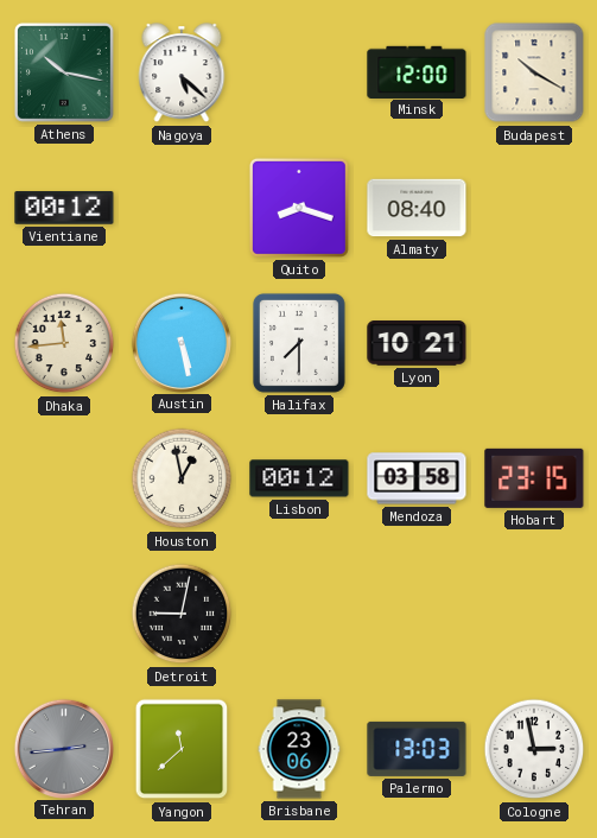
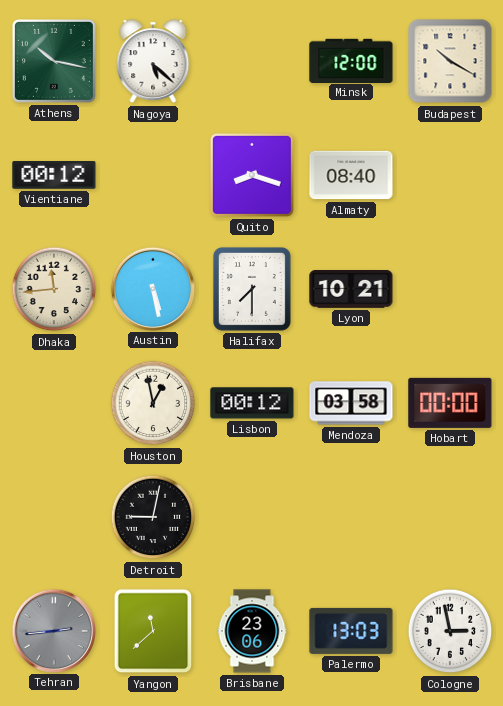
Hobart: 23:15 -> 00:00 (450, 403)
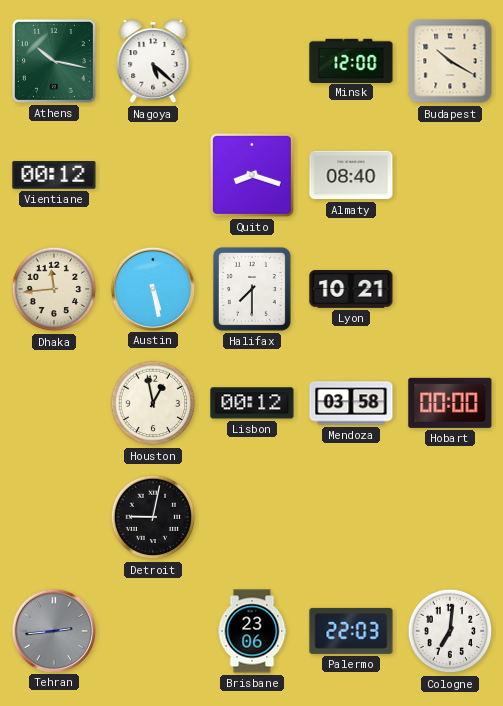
Yangon: 11:38 -> none (153, 631)
Palermo: 13:03 -> 22:03 (351, 631)
Cologne: 2:58 -> 7:01 (450, 631)
